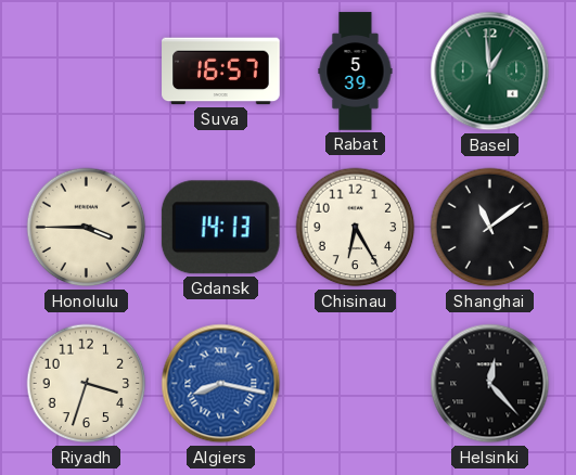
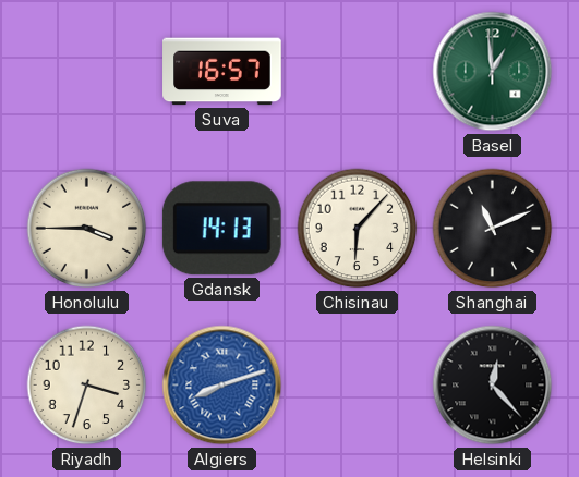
Rabat: 5:39 -> none (356, 72)
Chisinau: 6:25 -> 6:07 (358, 229)
Shanghai: 11:09 -> 11:11 (493, 229)
Algiers: 8:17 -> 8:12 (222, 386)
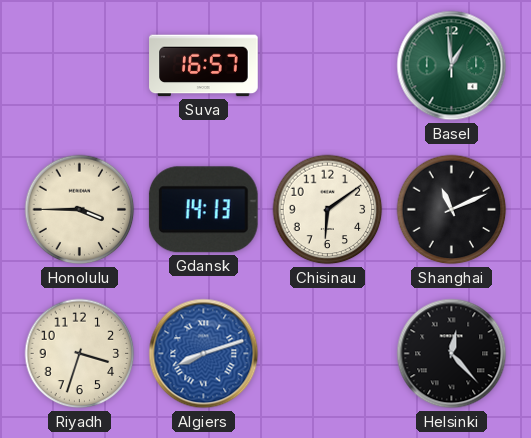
Chisinau: 6:07 -> 6:09 (328, 210)
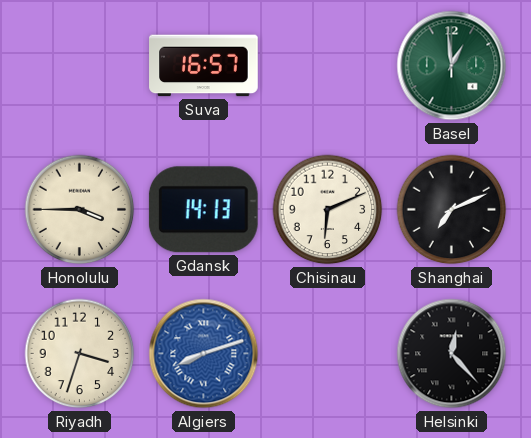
Chisinau: 6:09 -> 6:11 (328, 210)
Shanghai: 11:11 -> 7:11 (452, 210)
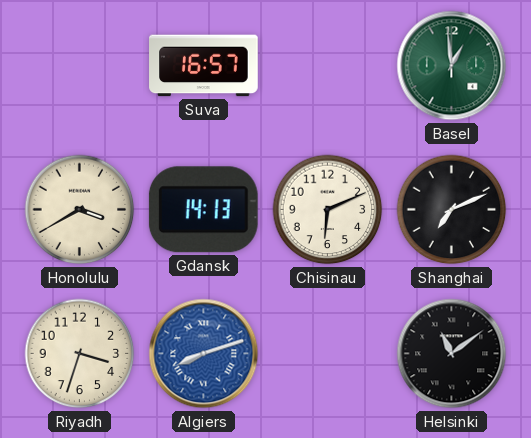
Honolulu: 3:45 -> 3:40 (80, 210)
Helsinki: 12:23 -> 11:09 (452, 354)
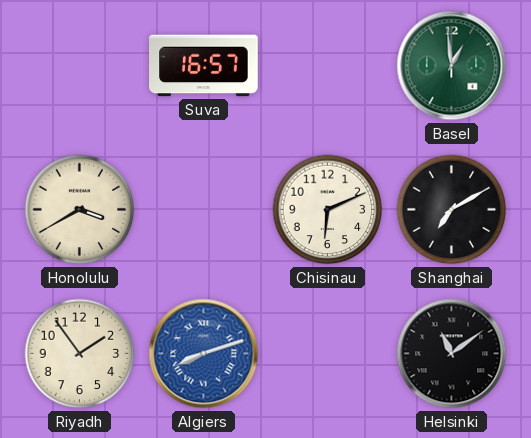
Gdansk: 14:13 -> none (203, 210)
Shanghai: 7:11 -> 7:10 (452, 210)
Riyadh: 3:33 -> 1:54 (80, 354)
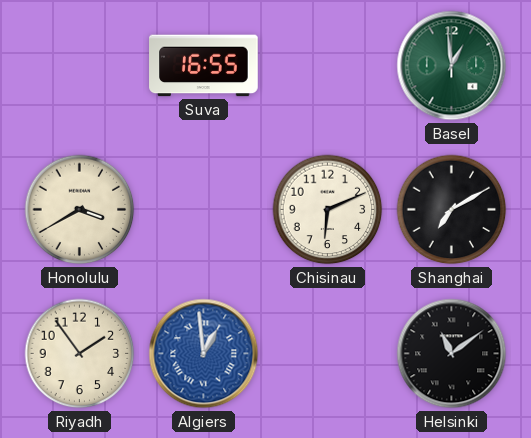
Suva: 16:57 -> 16:55 (204, 66)
Algiers: 8:12 -> 12:59 (204, 354)
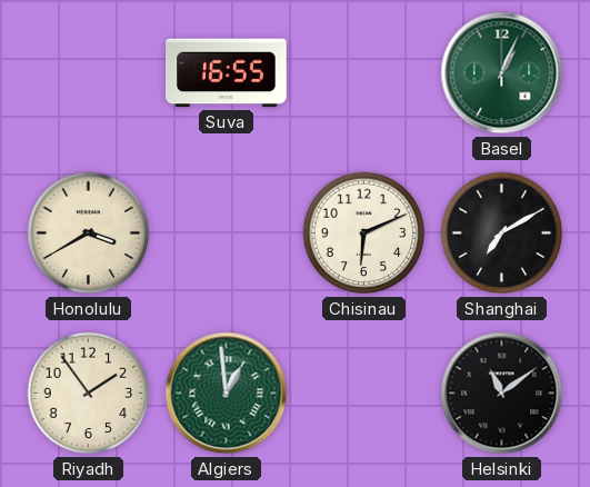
Basel: 12:59 -> 1:04 (502, 73)
Algiers dial: blue -> green (227, 394)
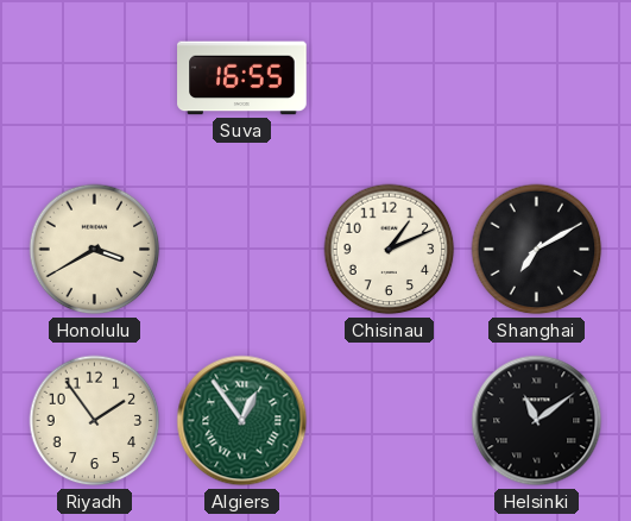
Basel: 1:04 -> none (502, 73)
Chisinau: 6:11 -> 1:11 (390, 250)
Algiers: 12:59 -> 12:54 (242, 421)
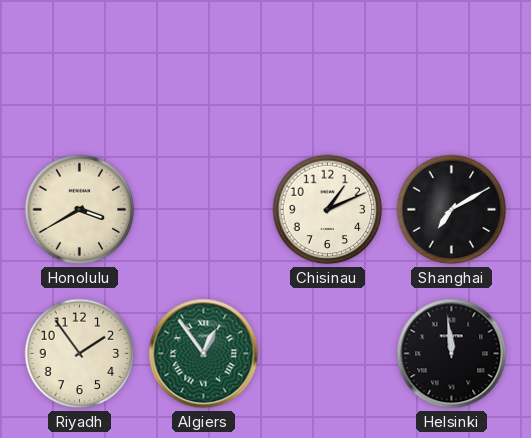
Suva: 16:55 -> none (242, 79)
Helsinki: 11:09 -> 11:59 (452, 354)
